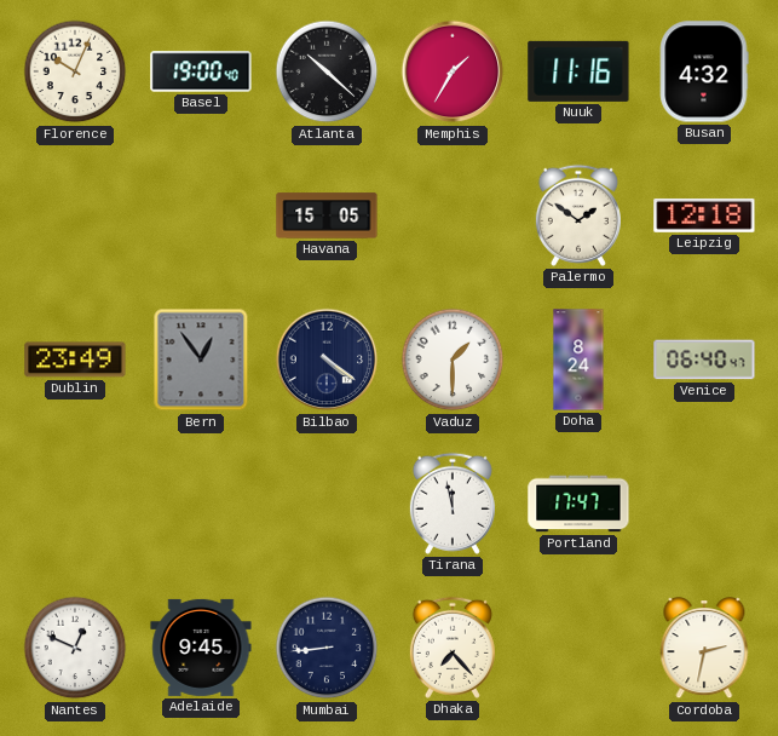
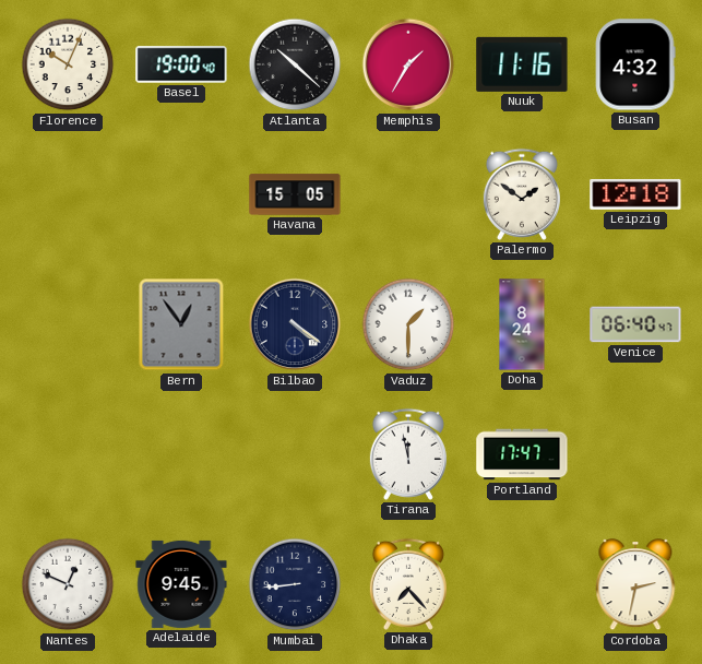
Dublin: 23:49 -> none (75, 360)
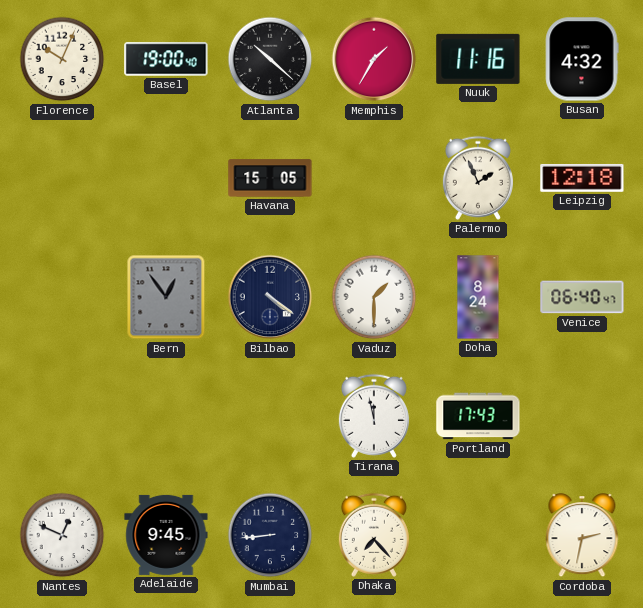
Palermo: 1:51 -> 1:56 (478, 178)
Portland: 17:47 -> 17:43 (478, 416)
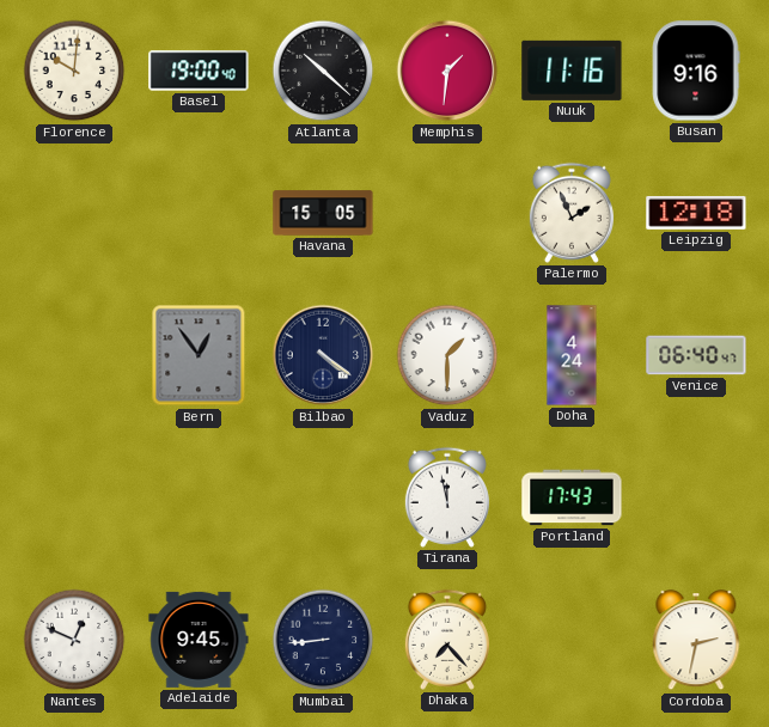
Florence: 10:04 -> 10:01 (74, 71)
Memphis: 1:35 -> 1:31 (447, 71)
Busan: 4:32 -> 9:16 (696, 71)
Doha: 8:24 -> 4:24 (572, 355)
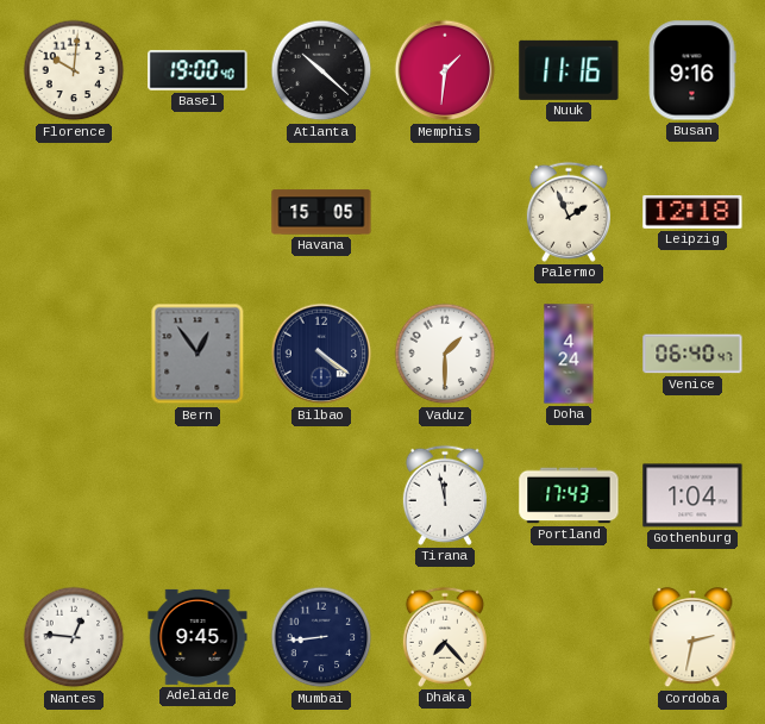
Gothenburg: none -> 1:04 (692, 495)
Nantes: 12:49 -> 12:46 (74, 637)
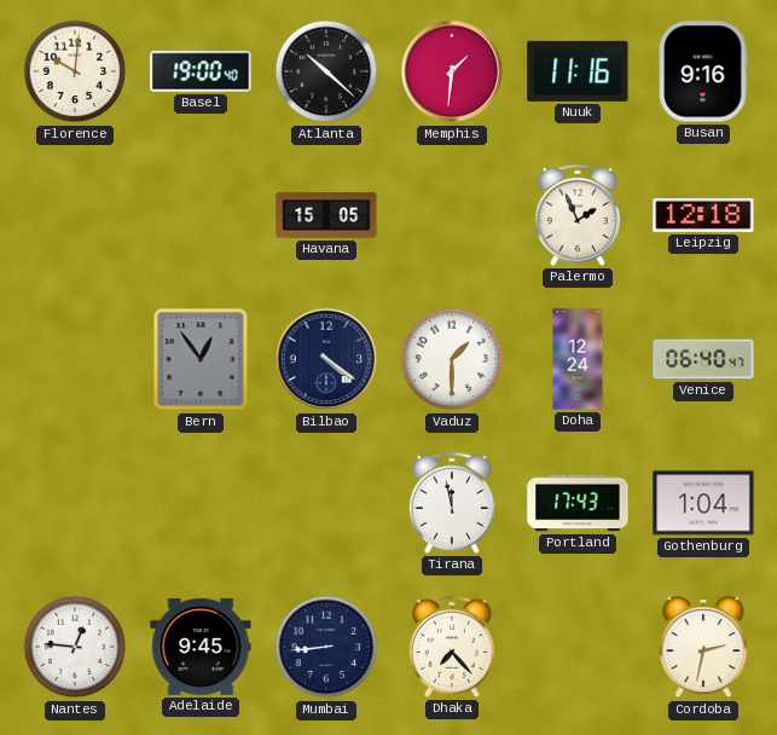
Doha: 4:24 -> 12:24 (578, 359)
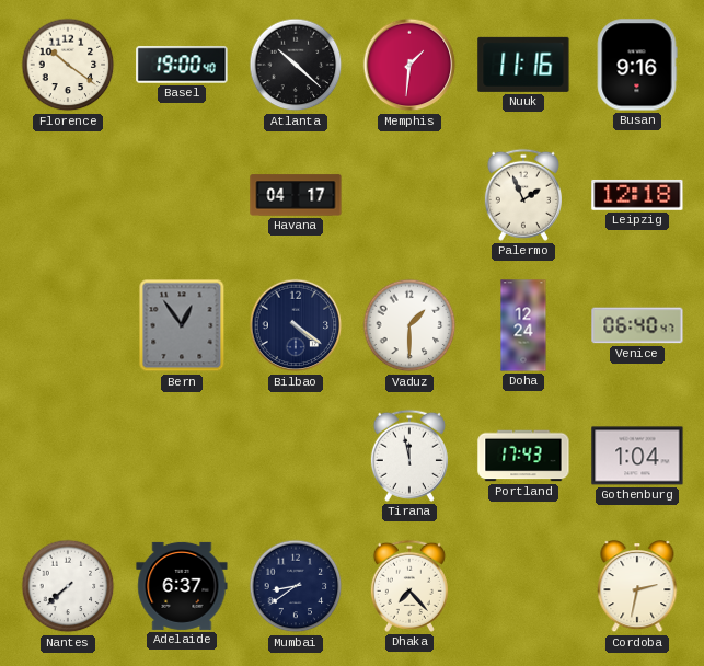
Florence: 10:01 -> 10:21 (68, 65)
Havana: 15:05 -> 04:17 (296, 195)
Nantes: 12:46 -> 7:38 (68, 586)
Adelaide: 9:45 -> 6:37 (182, 586)
Mumbai: 8:44 -> 8:39 (296, 586)
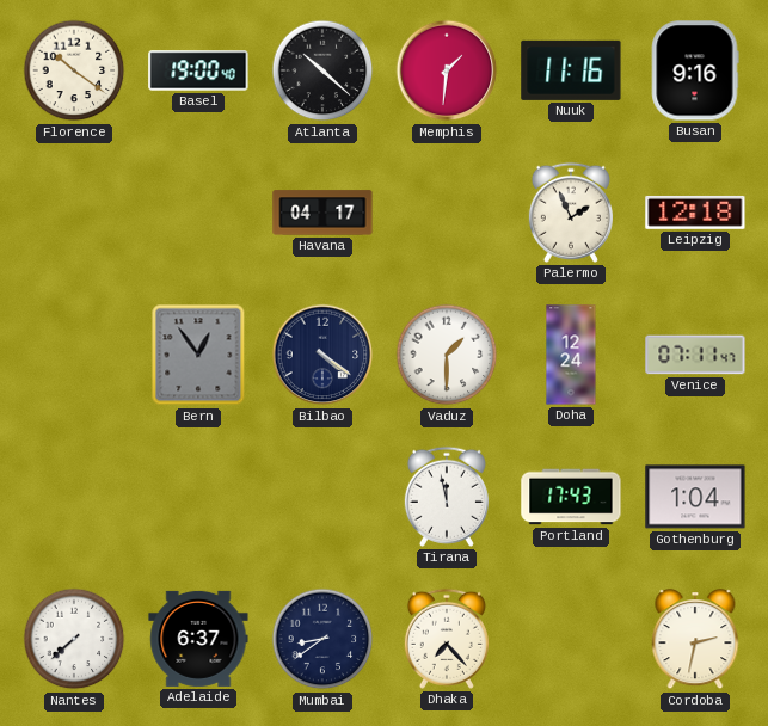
Venice: 06:40 -> 07:11 (695, 355)
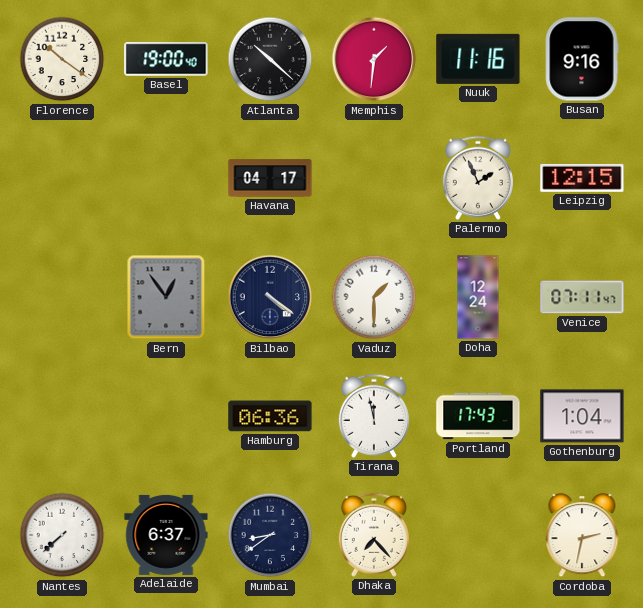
Leipzig: 12:18 -> 12:15 (582, 178)
Hamburg: none -> 06:36 (270, 416)
